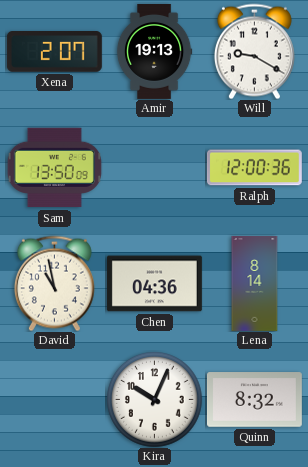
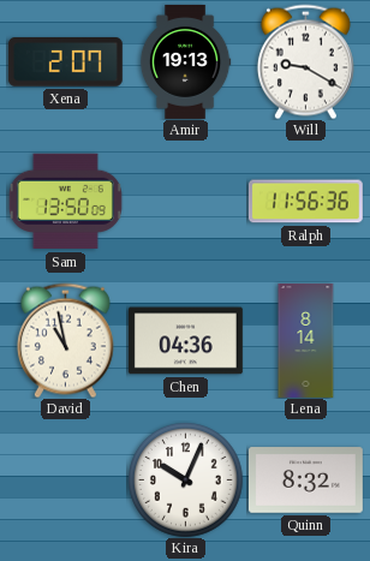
Ralph: 12:00 -> 11:56 (305, 202)
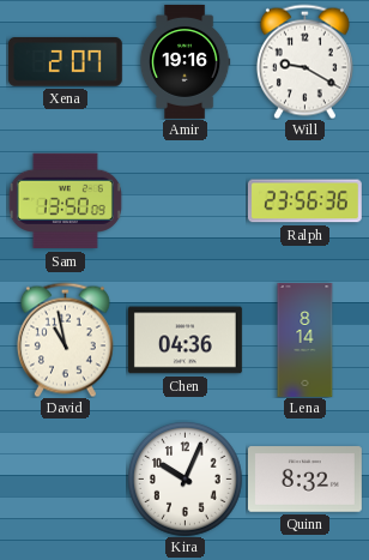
Amir: 19:13 -> 19:16 (184, 61)
Ralph: 11:56 -> 23:56 (304, 201)
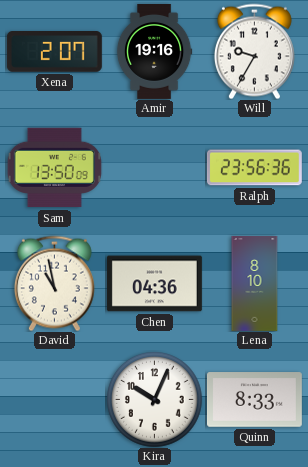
Will: 9:20 -> 9:35 (254, 51)
Lena: 8:14 -> 8:10 (255, 284)
Quinn: 8:32 -> 8:33 (254, 400)
